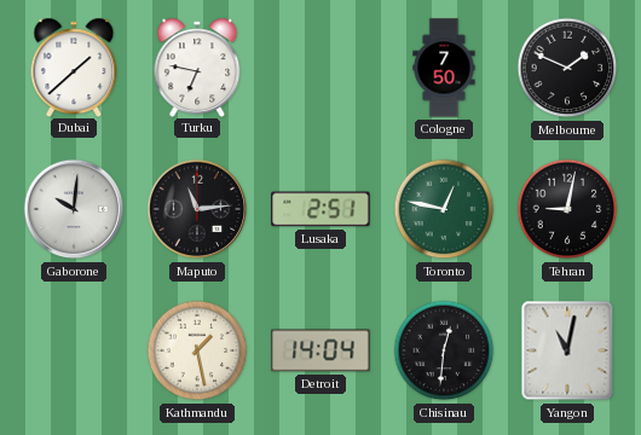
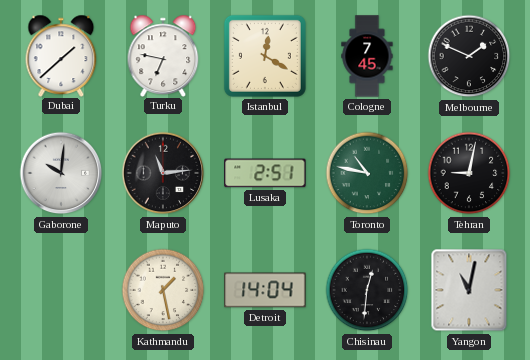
Istanbul: none -> 12:20 (265, 56)
Cologne: 7:50 -> 7:45 (367, 56)
Toronto: 12:47 -> 10:47 (367, 173)
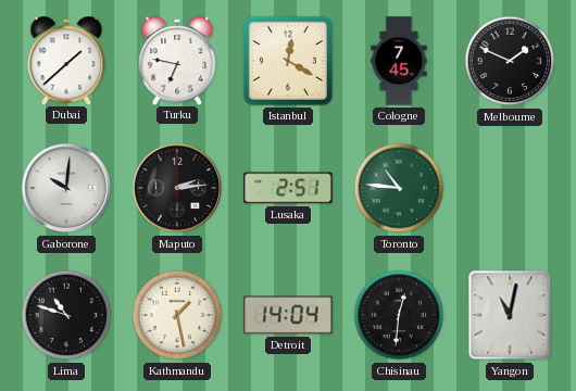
Maputo: 11:14 -> 2:14 (177, 188)
Toronto: 10:47 -> 10:46 (399, 188)
Tehran: 9:02 -> none (469, 173)
Lima: none -> 10:48 (66, 315)
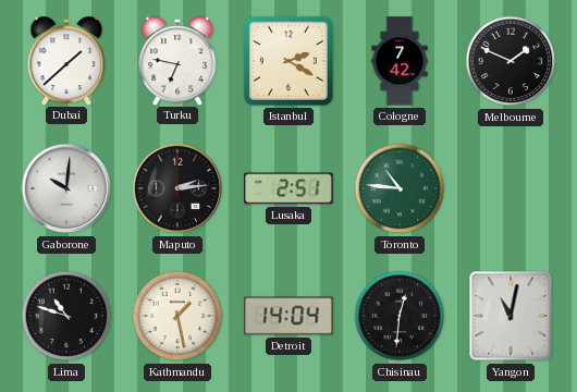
Istanbul: 12:20 -> 2:20 (288, 61)
Cologne: 7:45 -> 7:42 (400, 61)
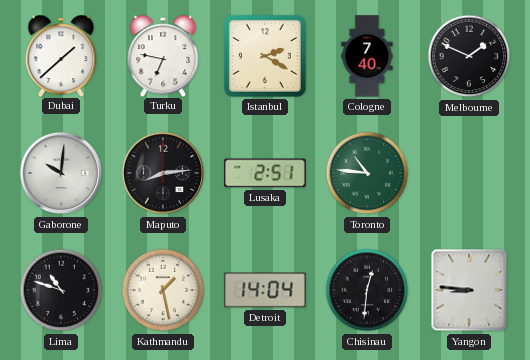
Cologne: 7:42 -> 7:40 (367, 56)
Maputo: 2:14 -> 8:14 (163, 173)
Yangon: 11:02 -> 8:46 (469, 290)
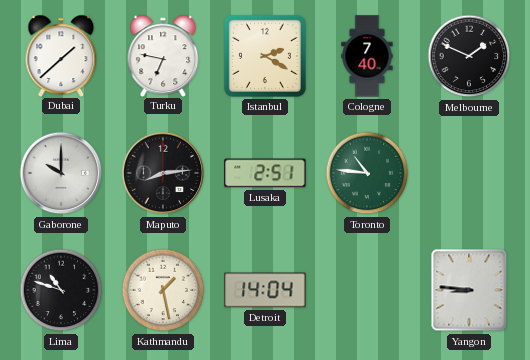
Gaborone: 10:01 -> 10:00 (61, 173)
Chisinau: 12:31 -> none (367, 290)
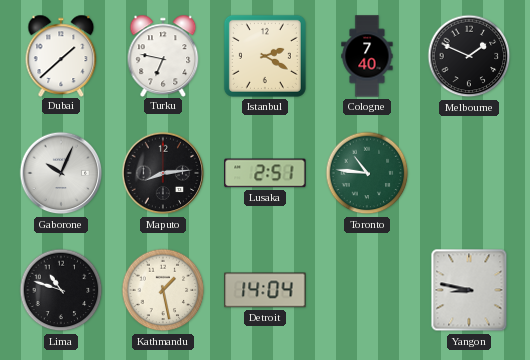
Gaborone: 10:00 -> 10:04 (61, 173)
Yangon: 8:46 -> 8:47 (469, 290)
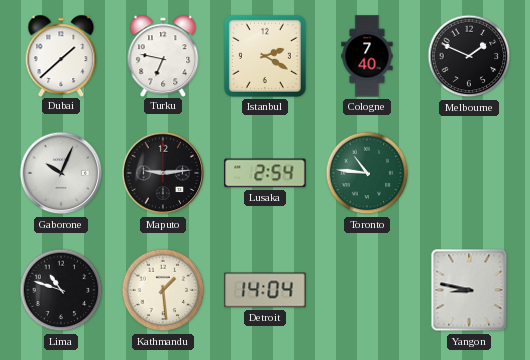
Maputo: 8:14 -> 9:14 (163, 173)
Lusaka: 2:51 -> 2:54 (265, 173)
Kathmandu: 1:28 -> 1:29 (163, 290)
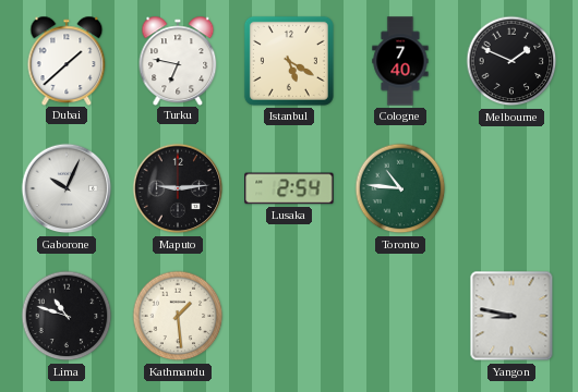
Istanbul: 2:20 -> 5:20 (289, 61)
Detroit: 14:04 -> none (265, 290)
